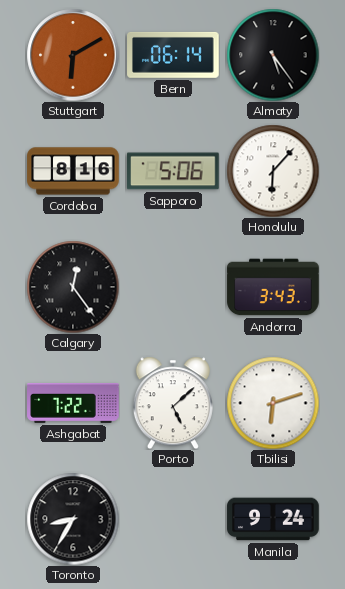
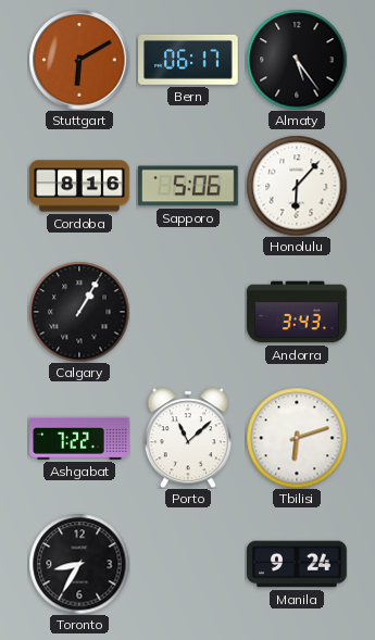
Bern: 06:14 -> 06:17 (188, 60)
Calgary: 12:24 -> 1:05 (79, 312)
Porto: 5:08 -> 11:08 (188, 438)
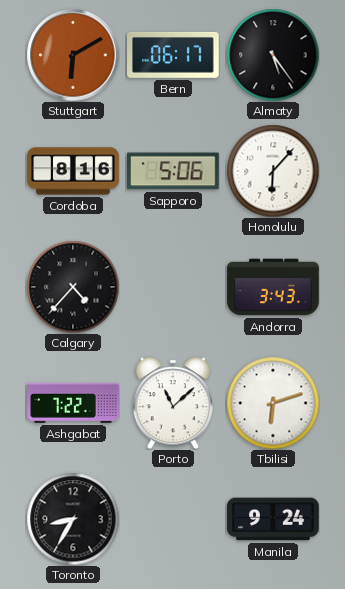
Calgary: 1:05 -> 4:37 (73, 287)
